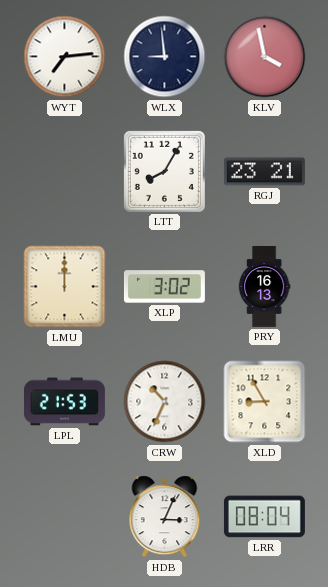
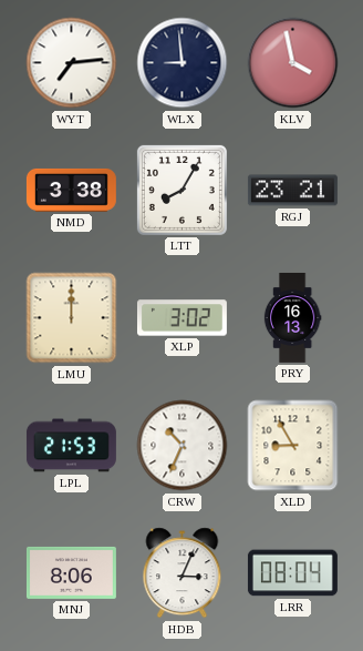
NMD: none -> 3:38 (71, 190)
MNJ: none -> 8:06 (71, 572)
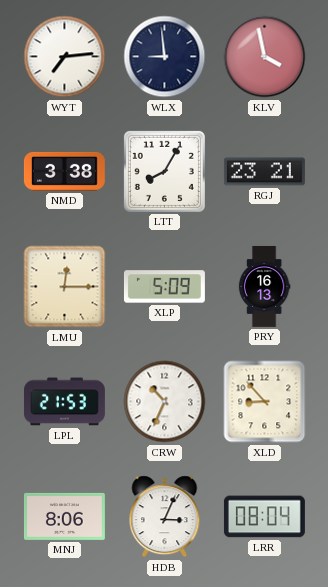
LMU: 12:00 -> 12:15 (65, 287)
XLP: 3:02 -> 5:09 (164, 287)
XLD: 8:55 -> 8:53 (265, 402)
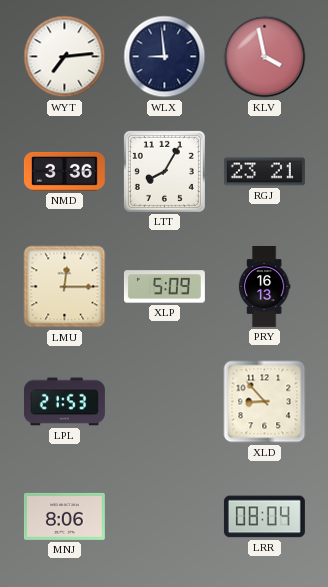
NMD: 3:38 -> 3:36 (64, 171)
CRW: 10:34 -> none (165, 402)
HDB: 3:04 -> none (165, 517)
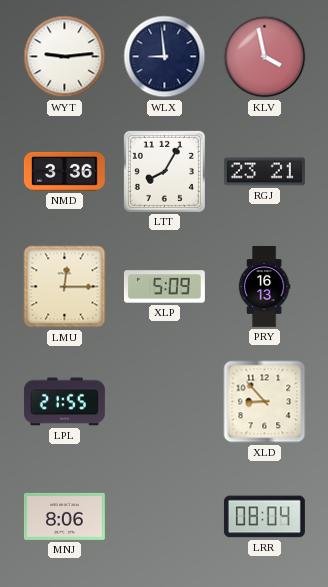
WYT: 7:14 -> 9:14 (65, 57)
LPL: 21:53 -> 21:55 (64, 402)
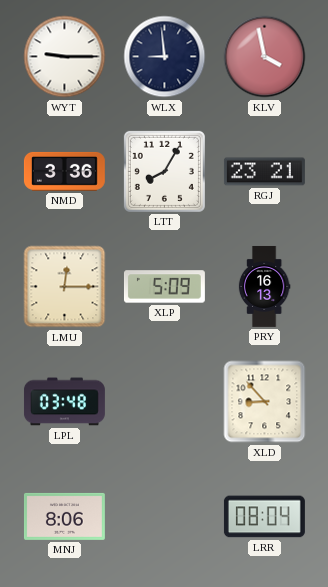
WYT: 9:14 -> 9:15 (65, 57)
LPL: 21:55 -> 03:48 (64, 402)
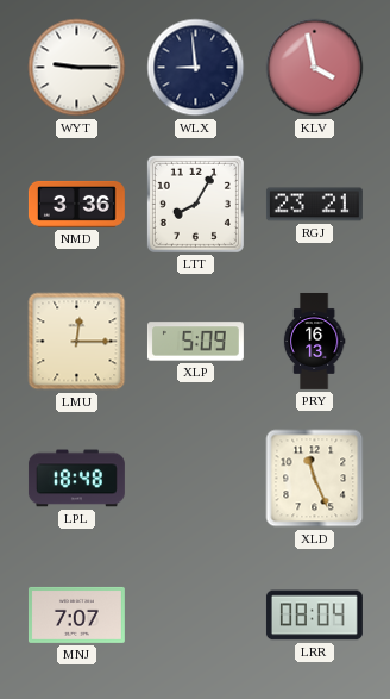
LPL: 03:48 -> 18:48 (76, 479)
XLD: 8:53 -> 11:26 (315, 479)
MNJ: 8:06 -> 7:07 (76, 614)
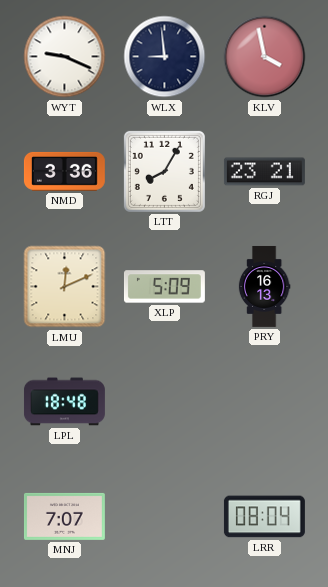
WYT: 9:15 -> 9:19 (65, 57)
LMU: 12:15 -> 12:11 (65, 287)
XLD: 11:26 -> none (315, 479)
